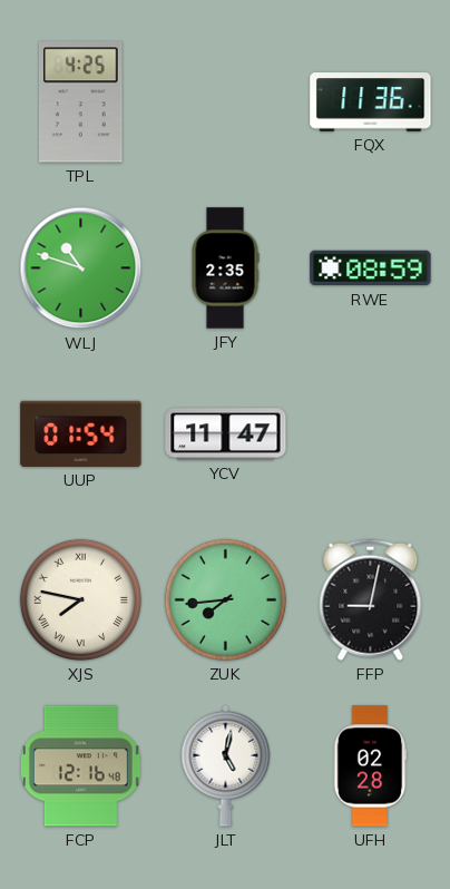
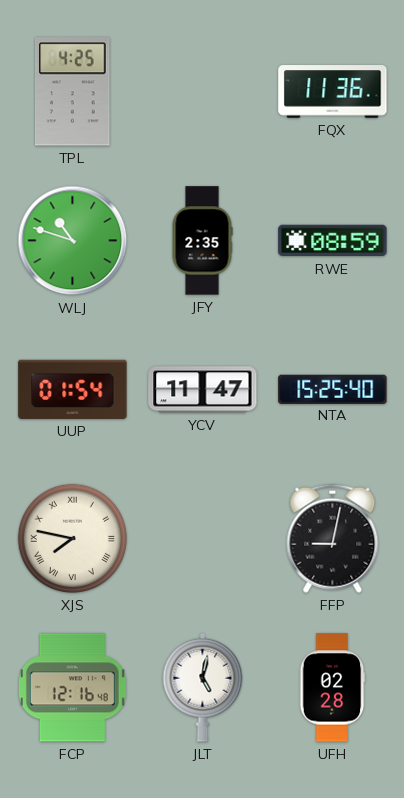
NTA: none -> 15:25 (333, 389)
ZUK: 7:44 -> none (225, 599)
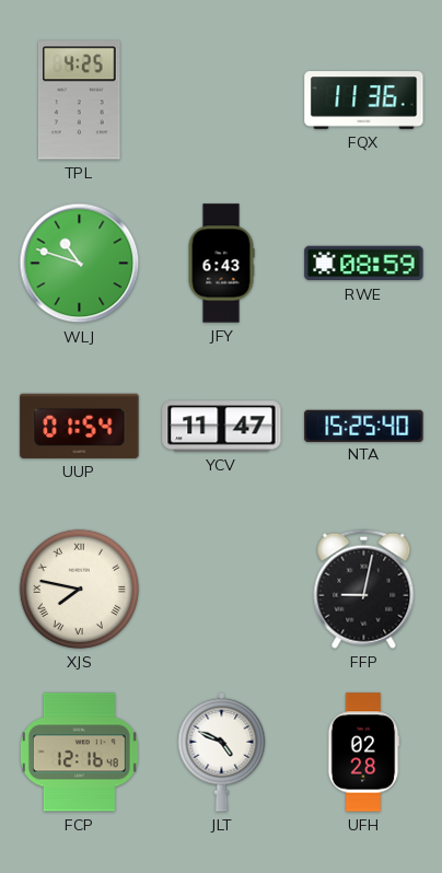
JFY: 2:35 -> 6:43 (221, 264)
JLT: 5:02 -> 4:49 (222, 752)
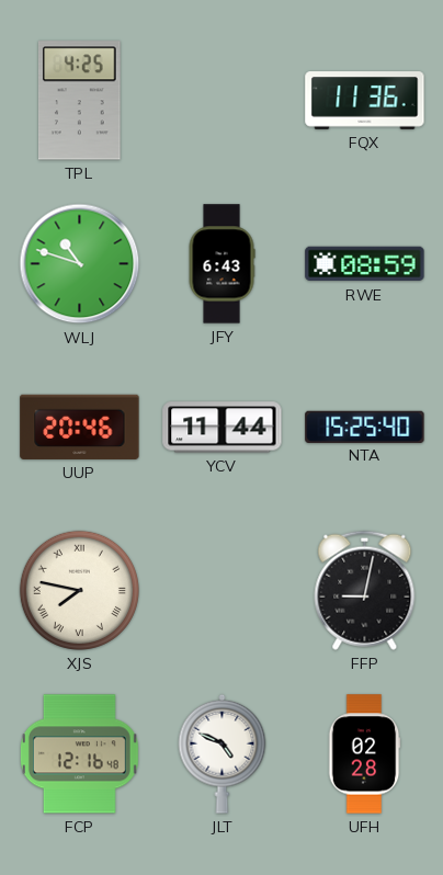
UUP: 01:54 -> 20:46 (80, 427)
YCV: 11:47 -> 11:44 (223, 428)
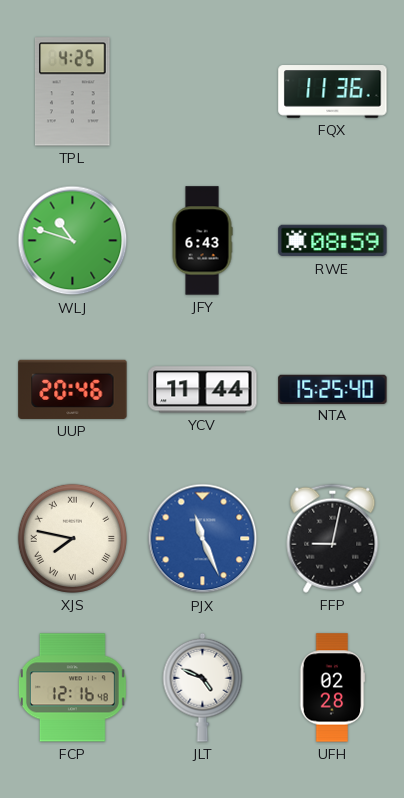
PJX: none -> 11:26 (203, 539)
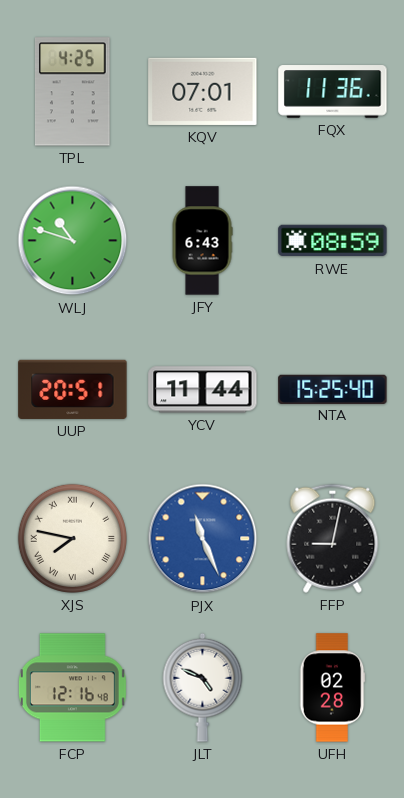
KQV: none -> 07:01 (203, 91)
UUP: 20:46 -> 20:51 (73, 389)
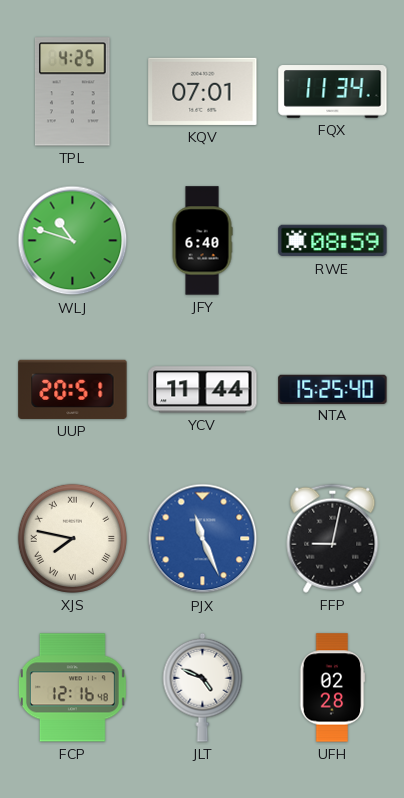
FQX: 11:36 -> 11:34 (333, 92)
JFY: 6:43 -> 6:40 (202, 241)
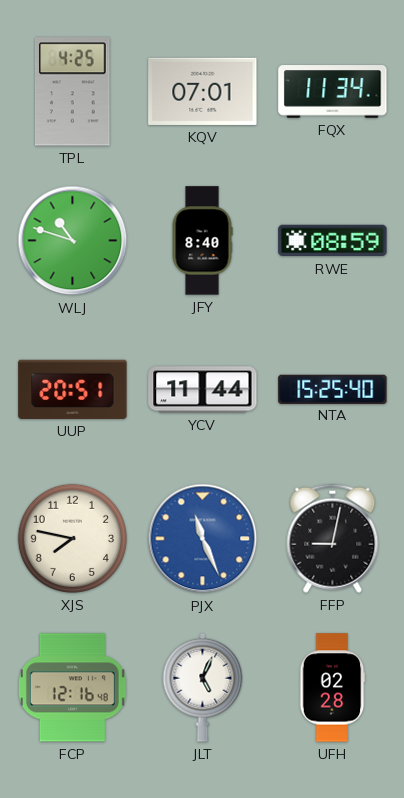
JFY: 6:40 -> 8:40 (202, 241)
XJS numerals: Roman -> Arabic (72, 538)
JLT: 4:49 -> 5:04 (203, 687)
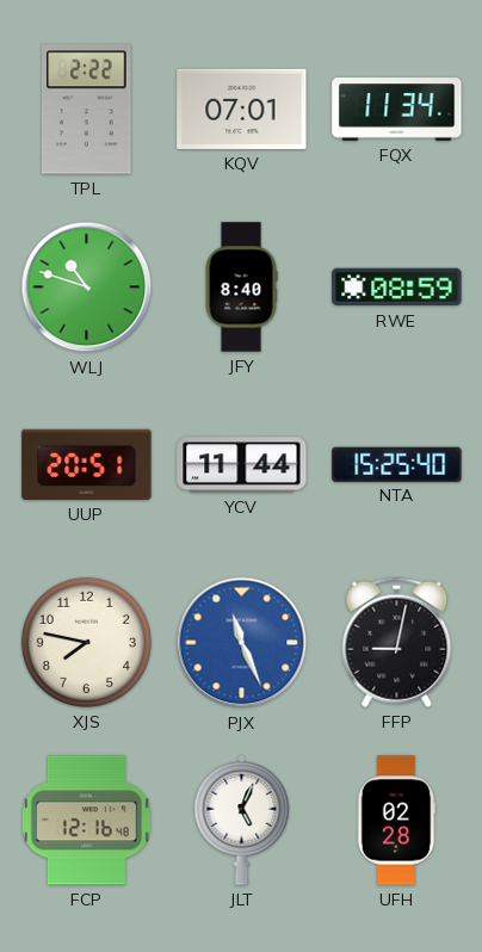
TPL: 4:25 -> 2:22 (86, 110)
